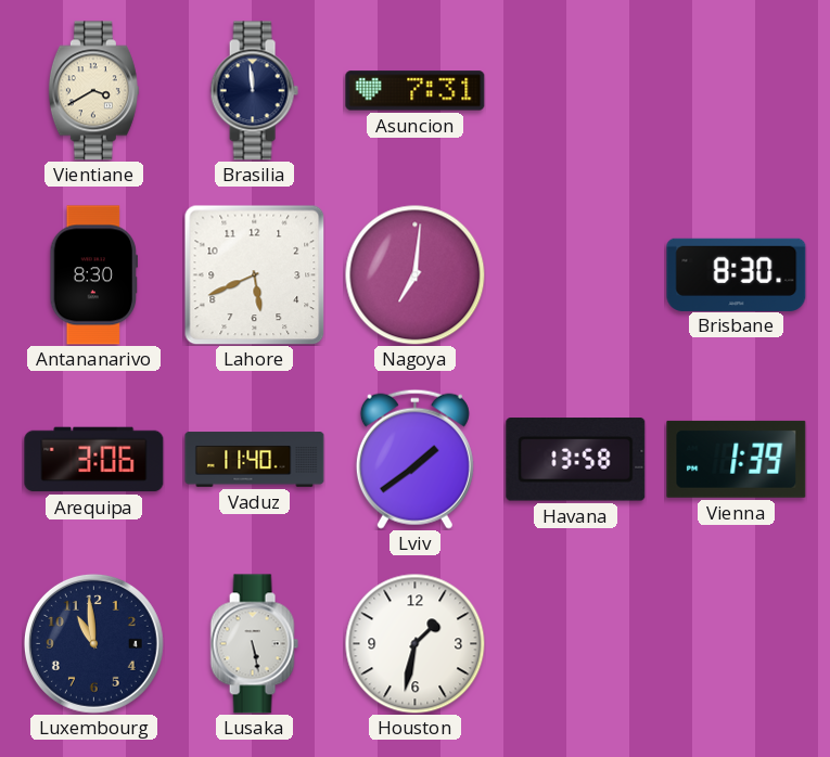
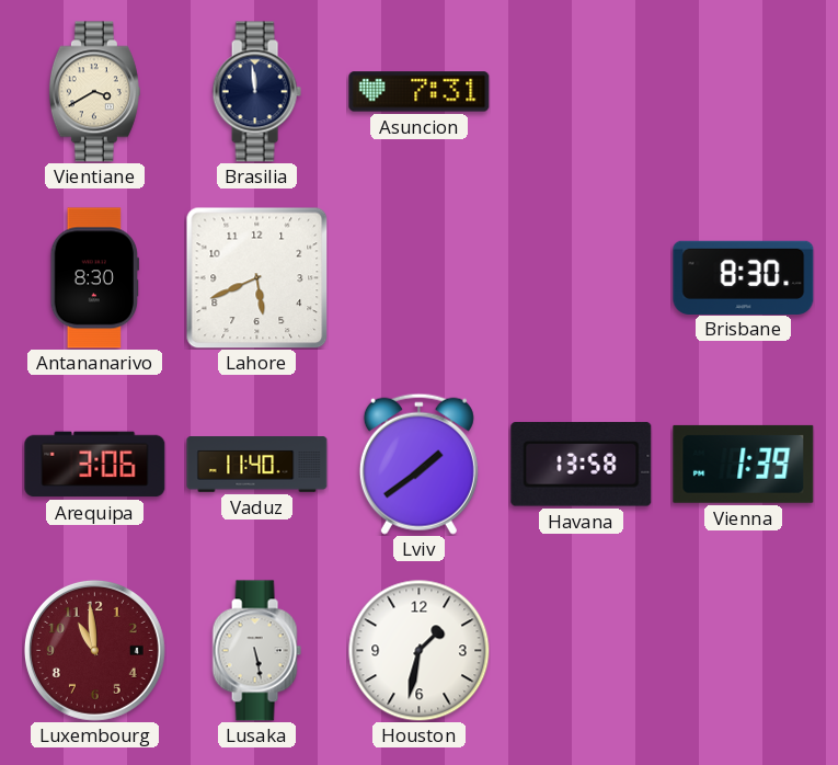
Nagoya: 7:01 -> none (414, 274)
Luxembourg dial: navy -> burgundy (94, 650)
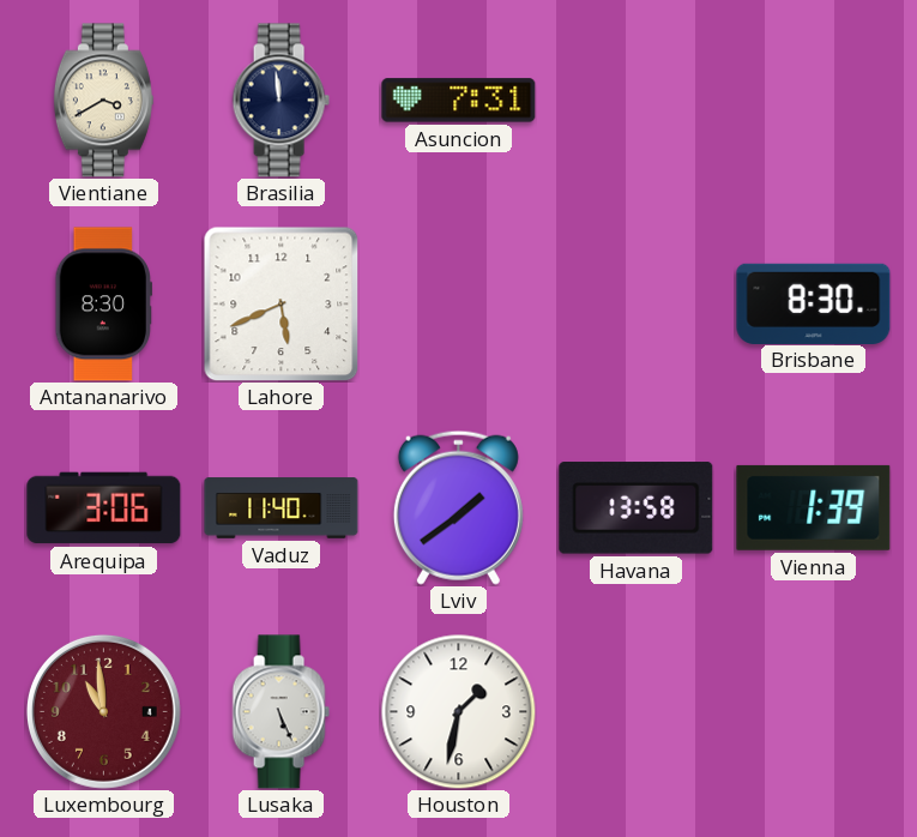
Lusaka: 5:28 -> 5:26 (280, 712)
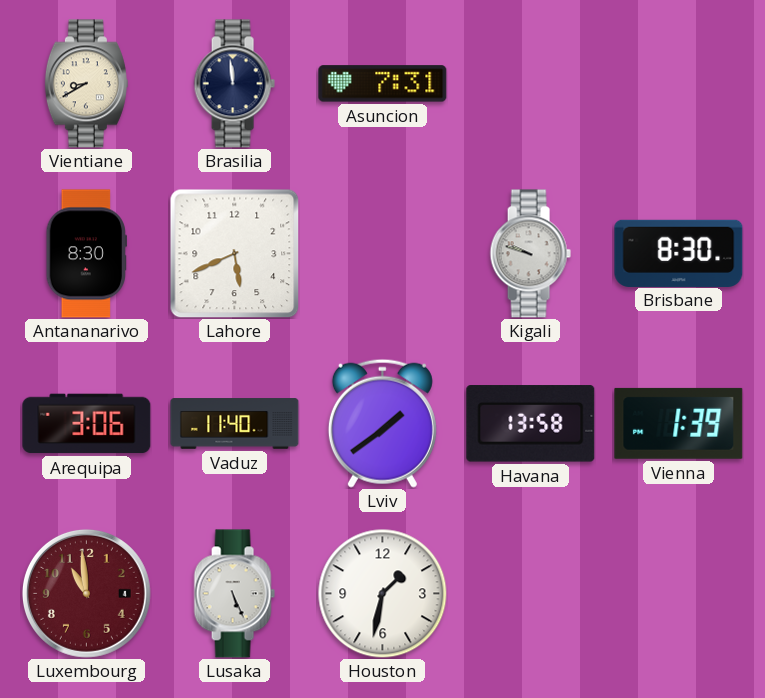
Vientiane: 3:40 -> 8:40 (86, 84)
Kigali: none -> 9:48 (530, 254)
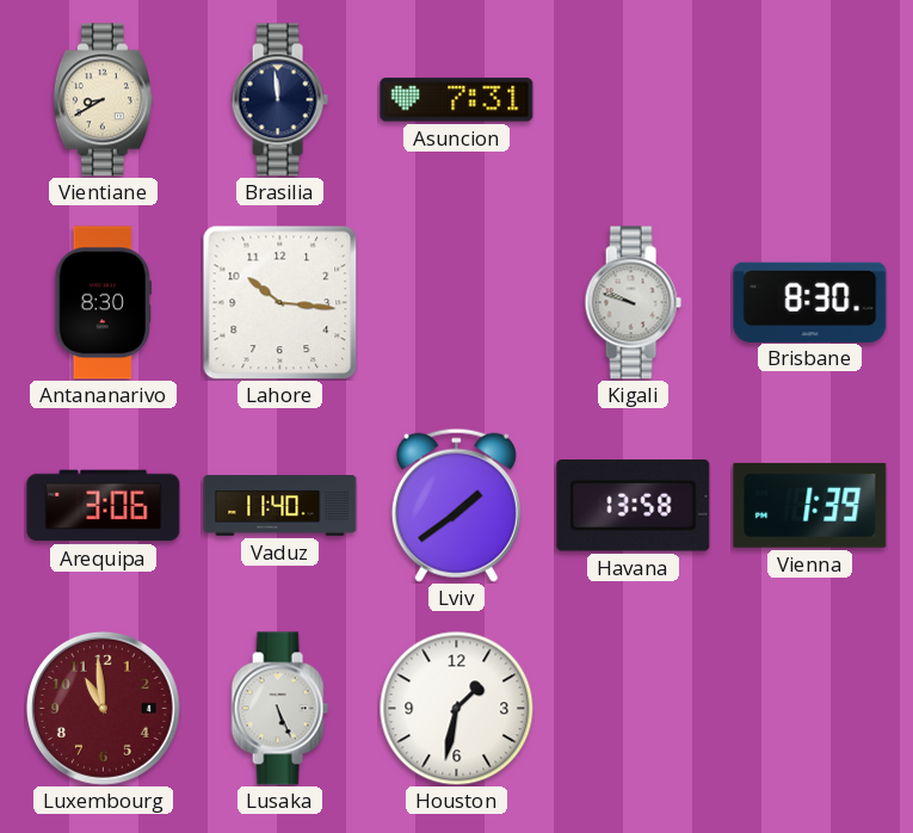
Lahore: 5:41 -> 10:16 (279, 302)
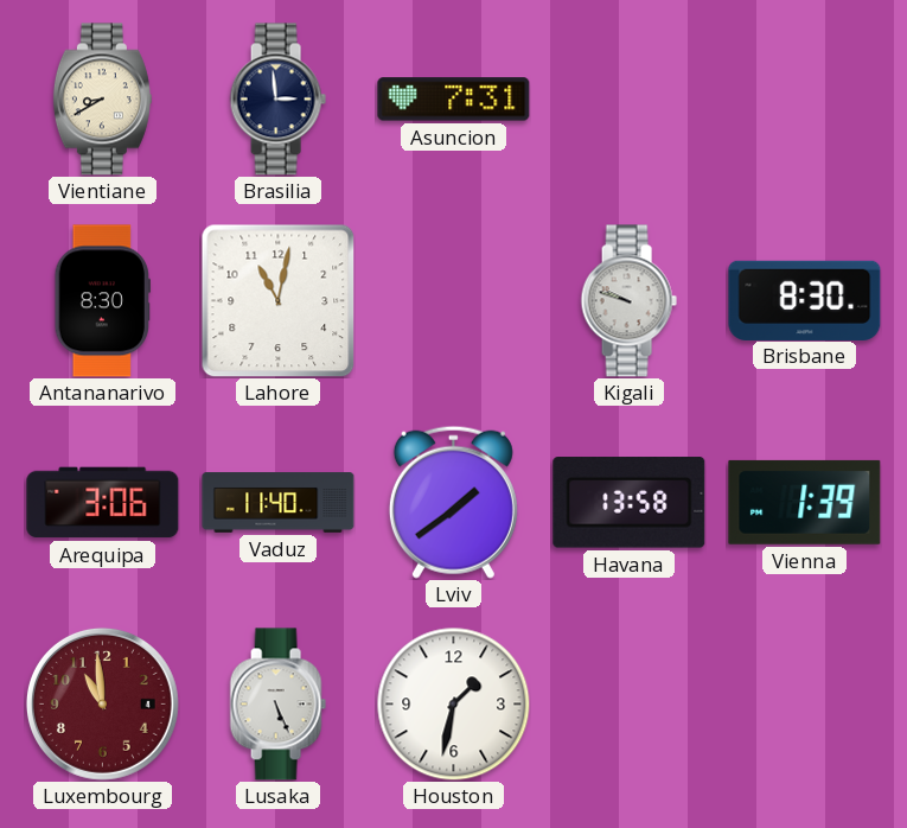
Brasilia: 11:59 -> 2:59 (277, 100)
Lahore: 10:16 -> 11:02 (277, 300)
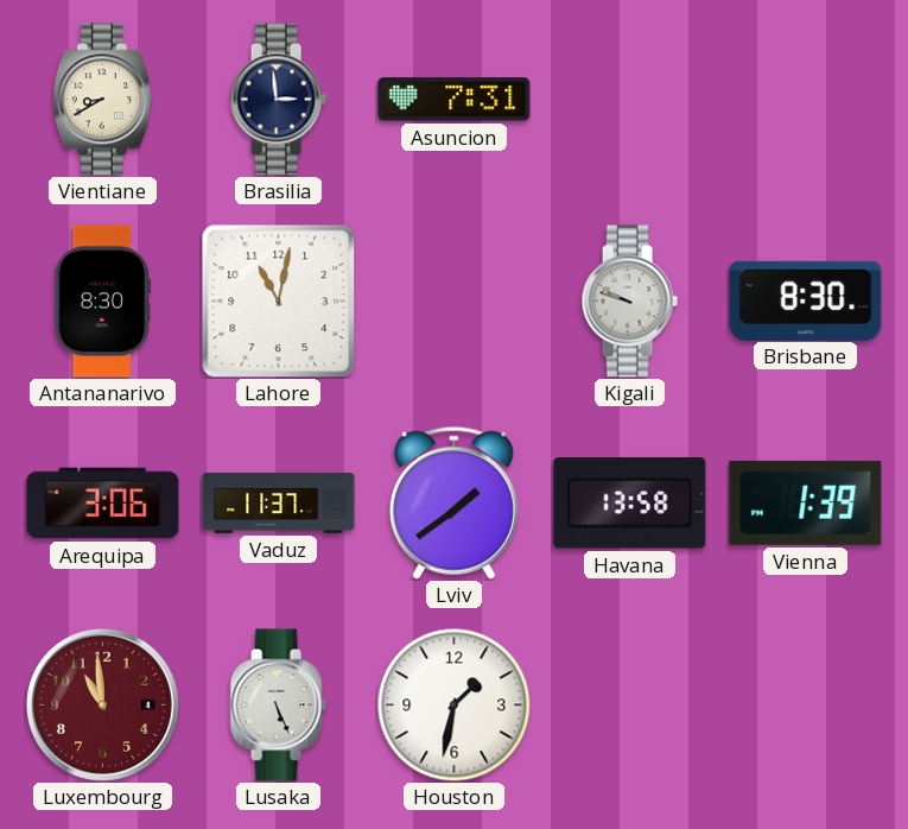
Vaduz: 11:40 -> 11:37 (279, 504)
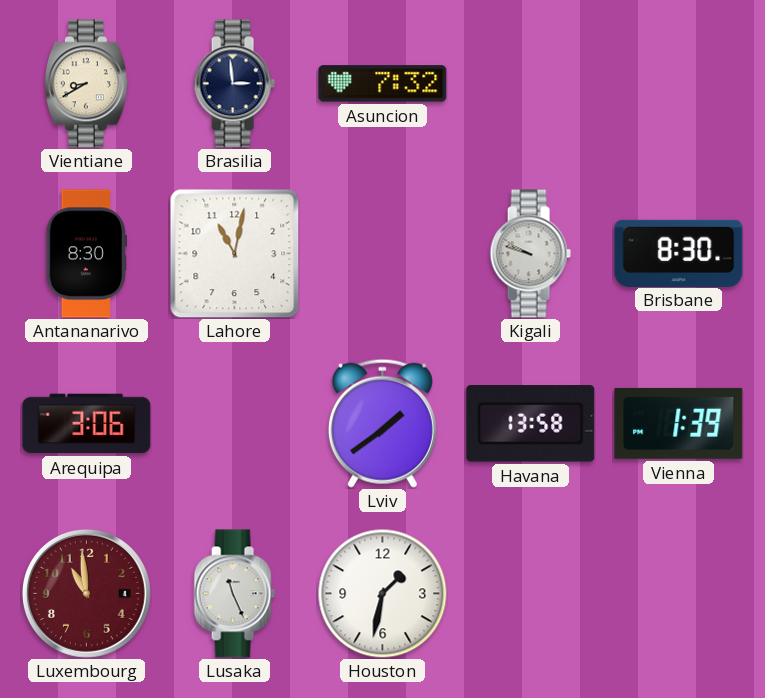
Asuncion: 7:31 -> 7:32 (383, 84)
Vaduz: 11:37 -> none (279, 504)
Lusaka: 5:26 -> 11:26 (234, 594)
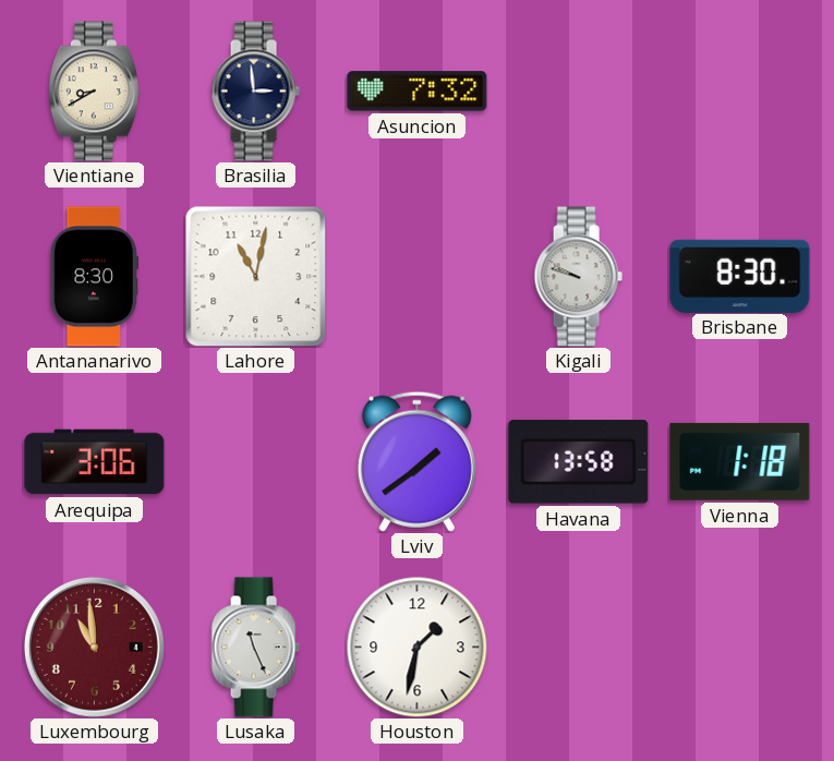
Vienna: 1:39 -> 1:18 (740, 461)
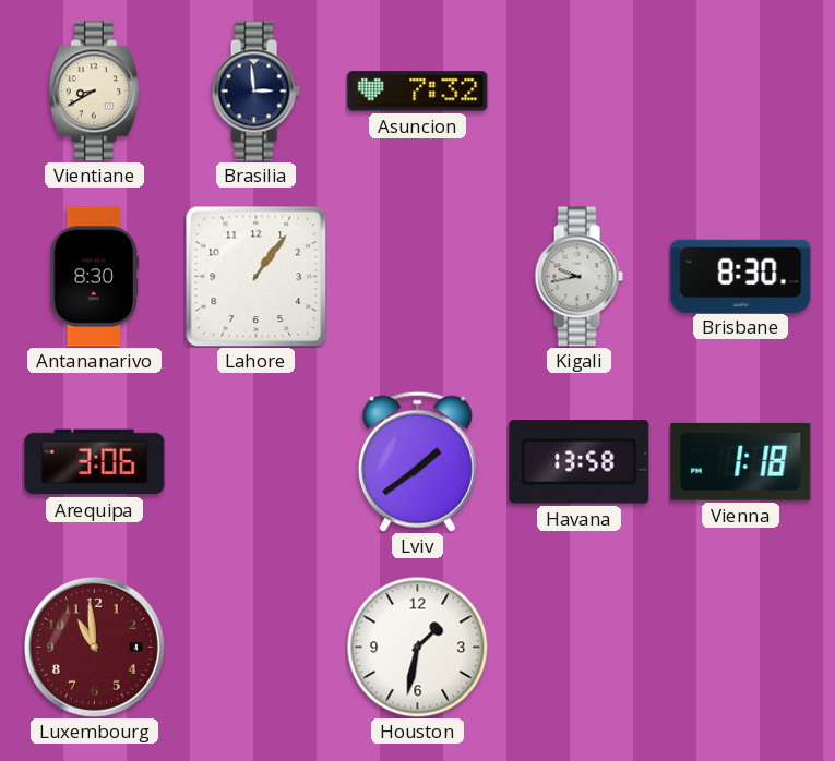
Lahore: 11:02 -> 1:06 (255, 276)
Kigali: 9:48 -> 9:43 (578, 277)
Lusaka: 11:26 -> none (255, 648)
